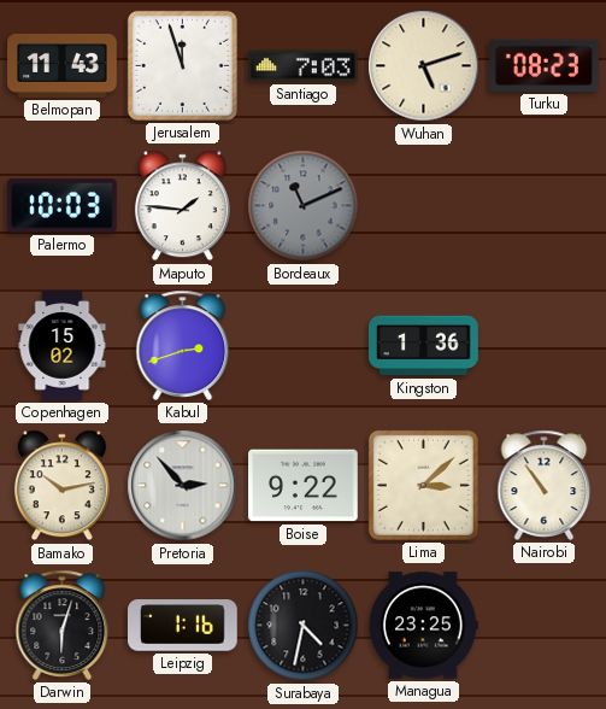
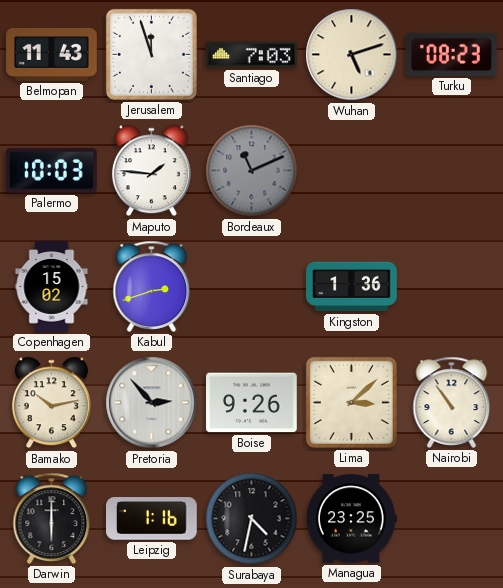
Boise: 9:22 -> 9:26 (252, 403)
Darwin: 6:03 -> 6:00 (52, 518)
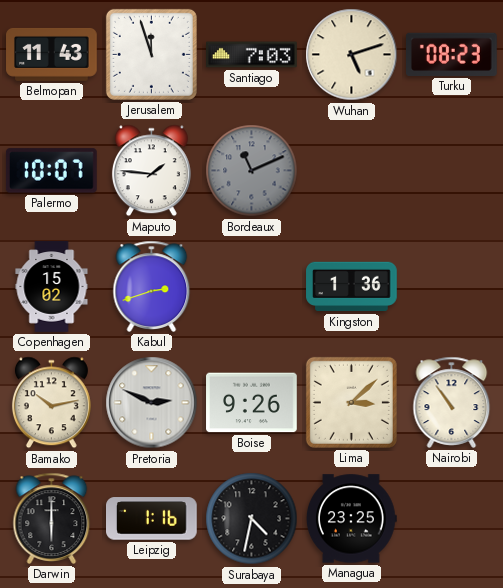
Palermo: 10:03 -> 10:07 (51, 171)
Pretoria: 2:53 -> 2:49 (152, 403)
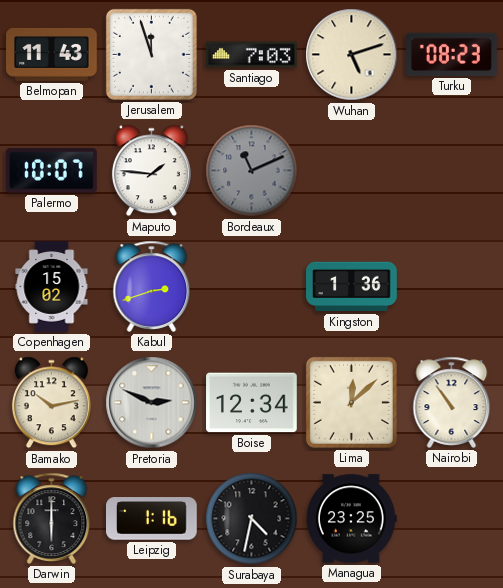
Boise: 9:26 -> 12:34 (252, 403)
Lima: 3:08 -> 12:08 (351, 402)
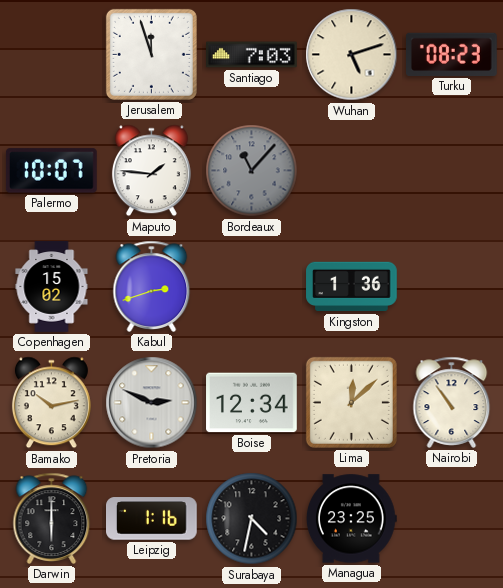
Belmopan: 11:43 -> none (52, 54)
Bordeaux: 11:11 -> 11:07 (252, 171)
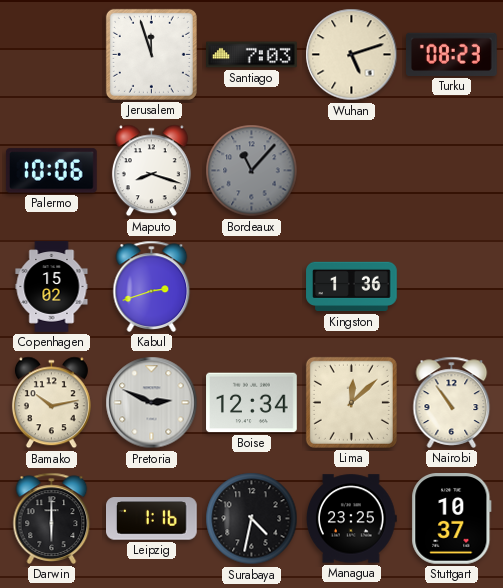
Palermo: 10:07 -> 10:06 (51, 171)
Maputo: 1:46 -> 8:18 (151, 171)
Stuttgart: none -> 10:37 (452, 519)
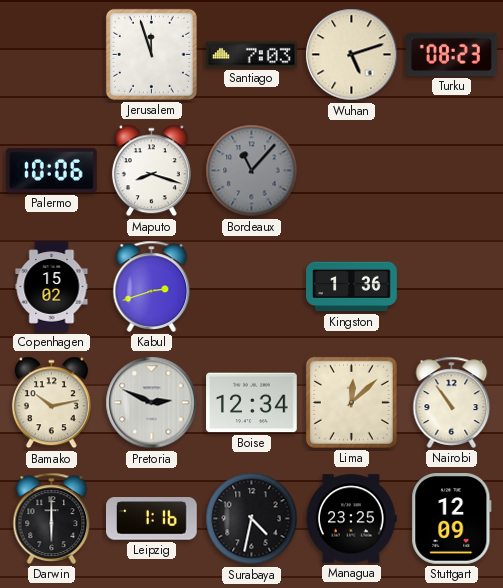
Stuttgart: 10:37 -> 12:09 (452, 519)
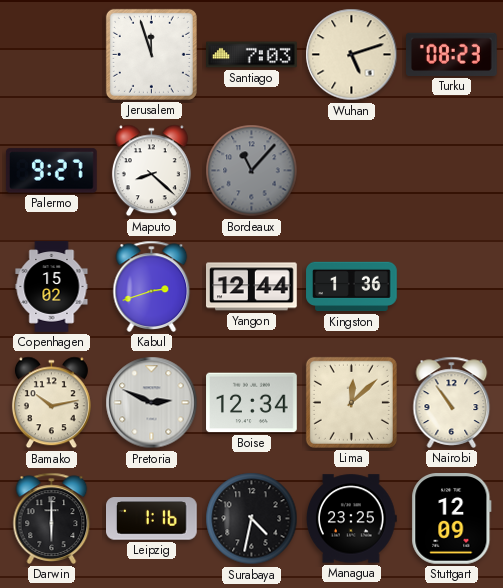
Palermo: 10:06 -> 9:27 (51, 171)
Maputo: 8:18 -> 8:22 (151, 171)
Yangon: none -> 12:44 (252, 287)
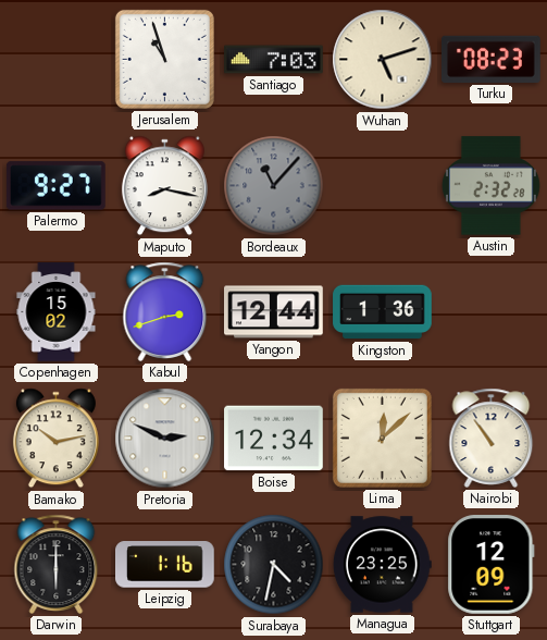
Jerusalem: 11:57 -> 10:57 (164, 59)
Maputo: 8:22 -> 8:17 (164, 186)
Austin: none -> 2:32 (490, 186)
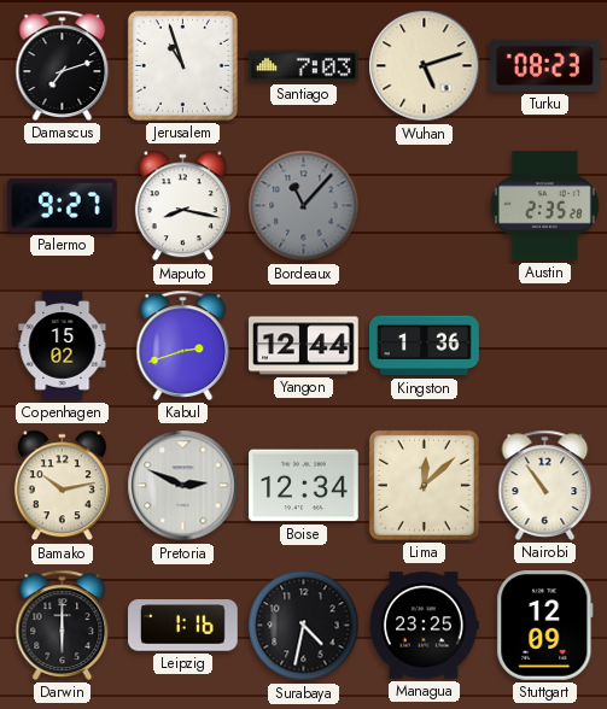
Damascus: none -> 7:12 (63, 65)
Austin: 2:32 -> 2:35 (544, 206)
